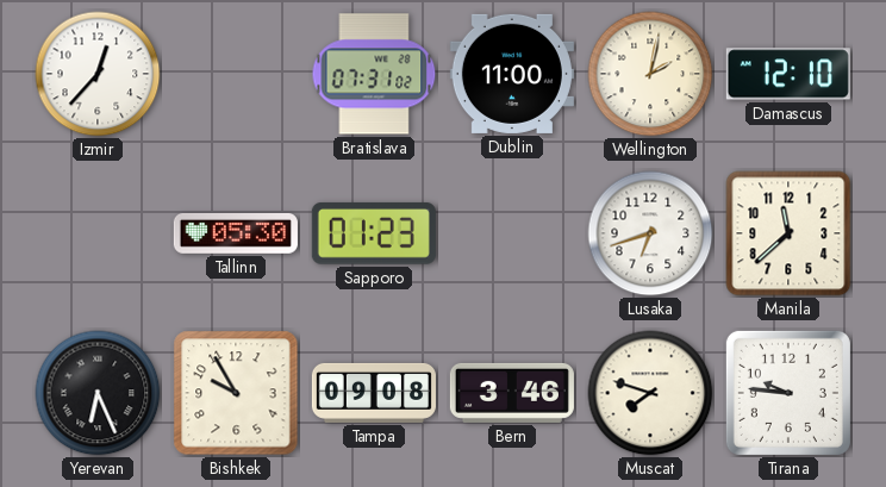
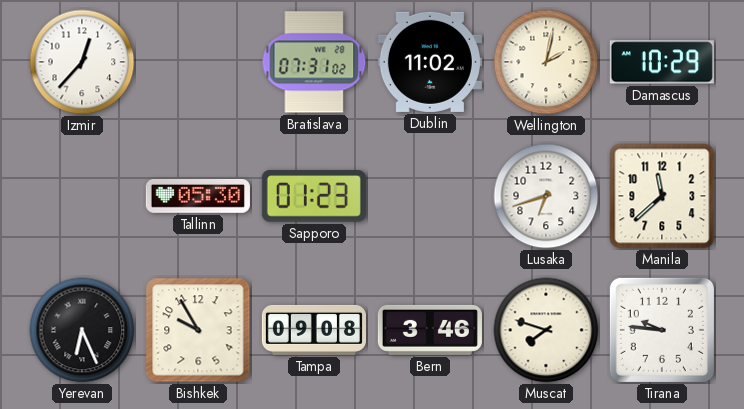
Dublin: 11:00 -> 11:02 (430, 62)
Damascus: 12:10 -> 10:29 (662, 62)
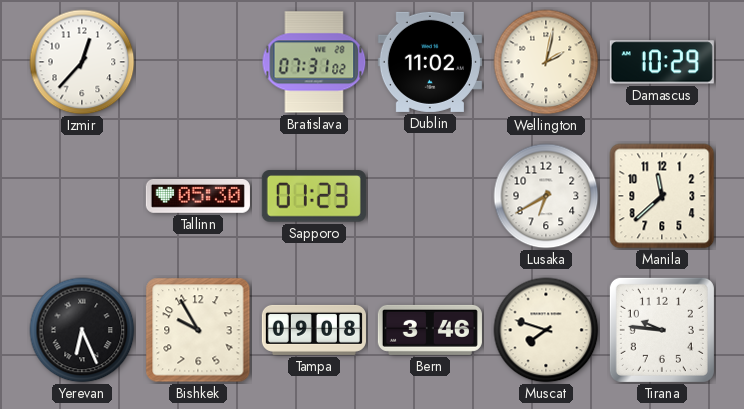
Lusaka: 6:42 -> 6:40 (546, 196)
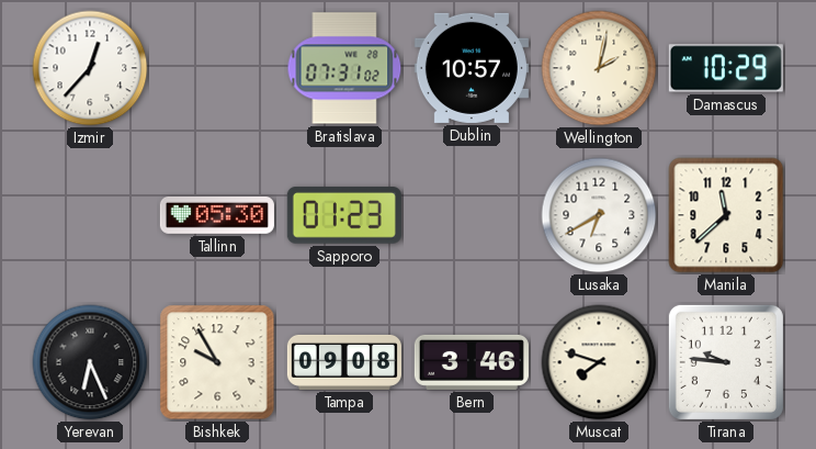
Dublin: 11:02 -> 10:57 (472, 68)
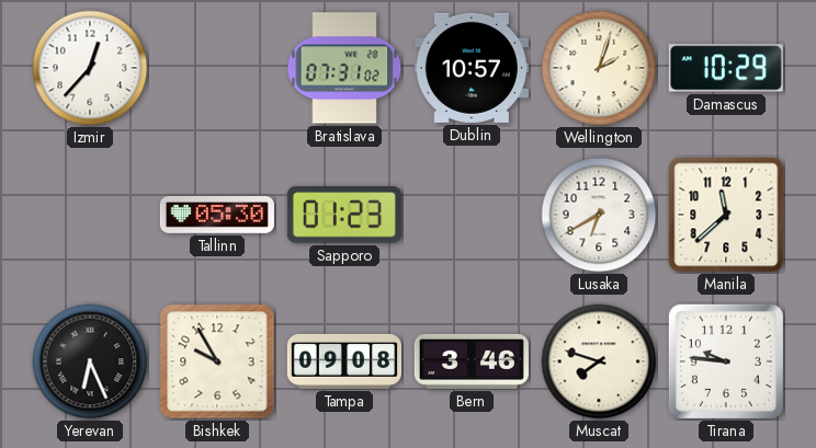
Wellington: 2:02 -> 2:03 (599, 68)
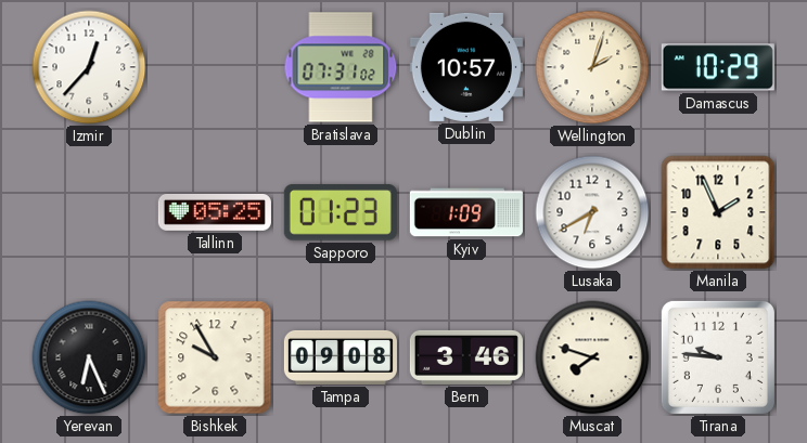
Tallinn: 05:30 -> 05:25 (215, 212)
Kyiv: none -> 1:09 (466, 212)
Manila: 11:38 -> 1:56 (718, 212)
